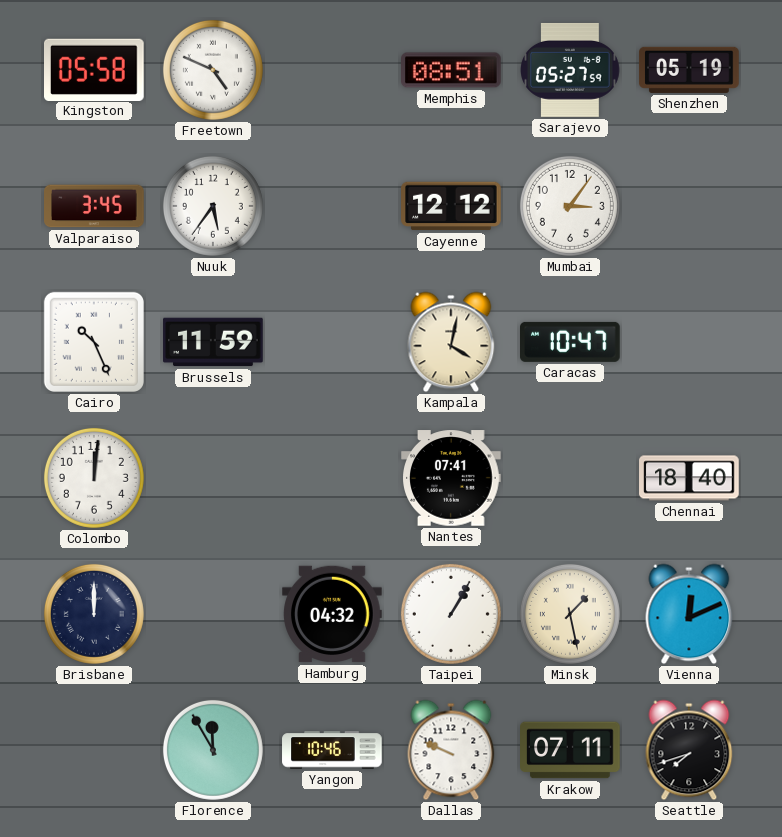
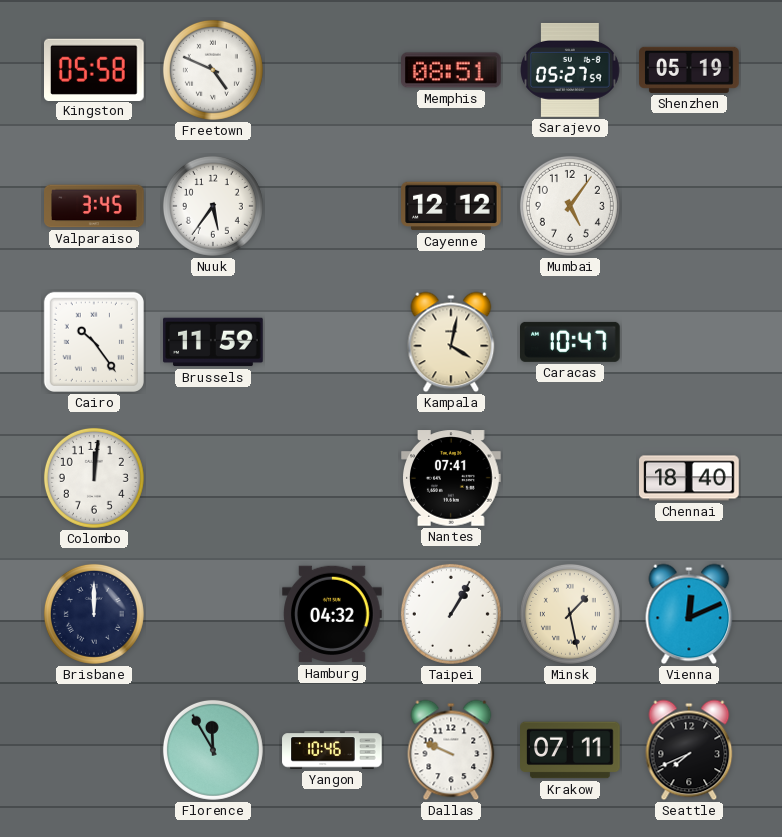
Mumbai: 3:06 -> 5:06 (570, 206)
Cairo: 10:26 -> 10:24 (94, 342)
Seattle: 7:42 -> 7:41 (689, 750)
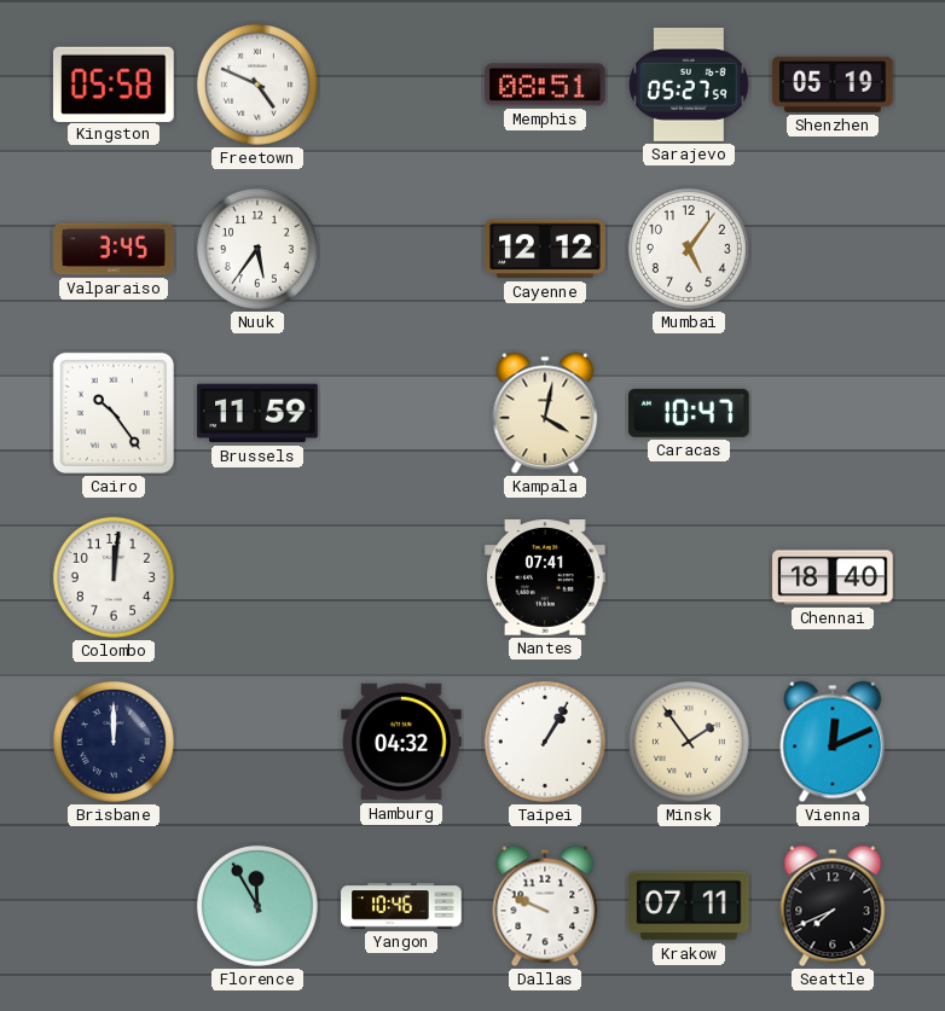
Minsk: 1:28 -> 1:54 (689, 742)
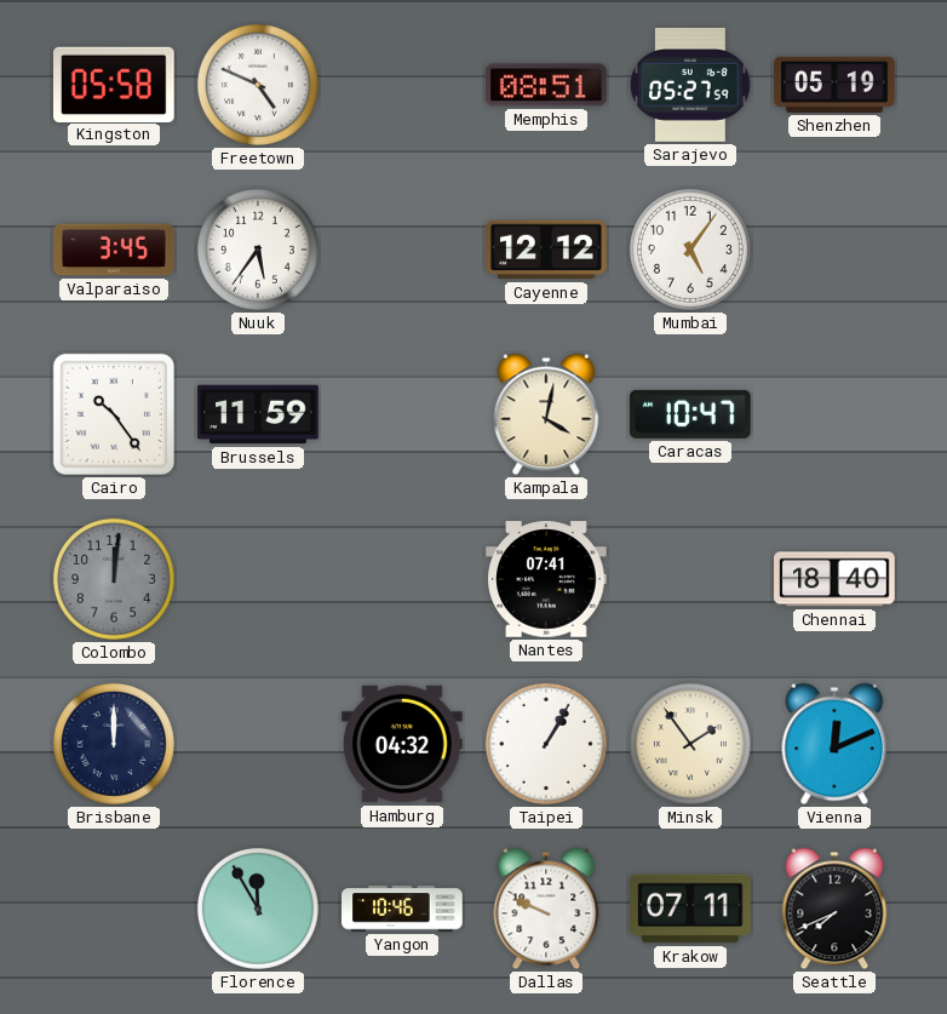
Colombo dial: white -> grey (114, 579)
